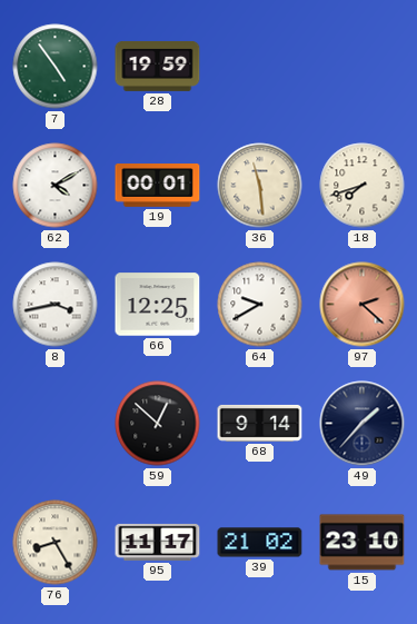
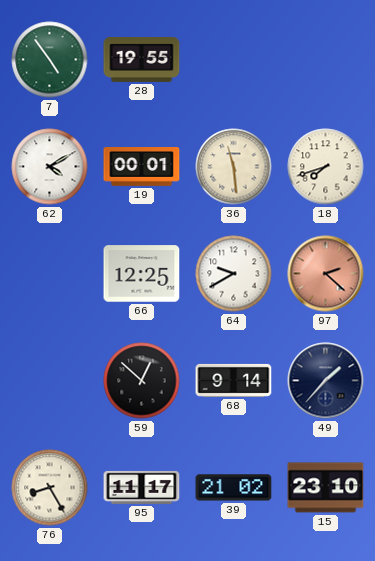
28: 19:59 -> 19:55 (142, 59)
8: 3:43 -> none (56, 305)
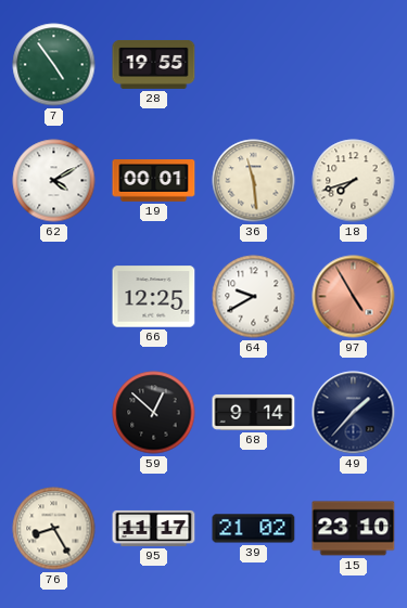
97: 2:22 -> 4:55 (354, 297)
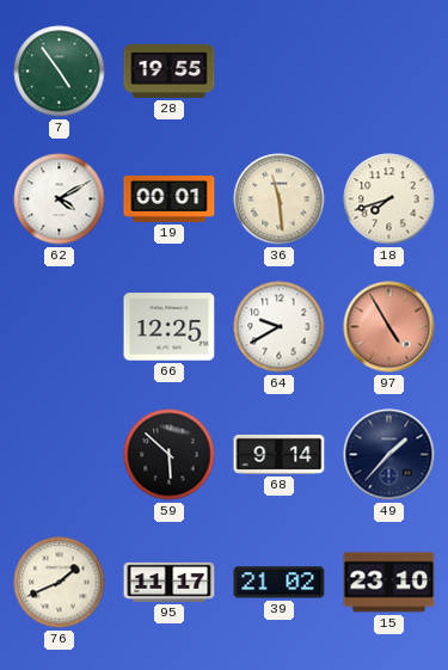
59: 12:52 -> 5:52 (170, 455)
76: 8:25 -> 1:41 (60, 583)
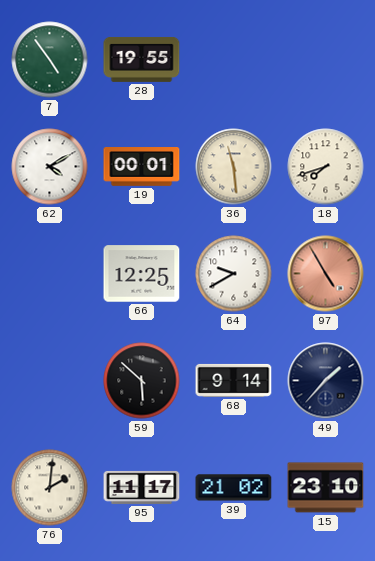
76: 1:41 -> 2:01 (50, 488)
